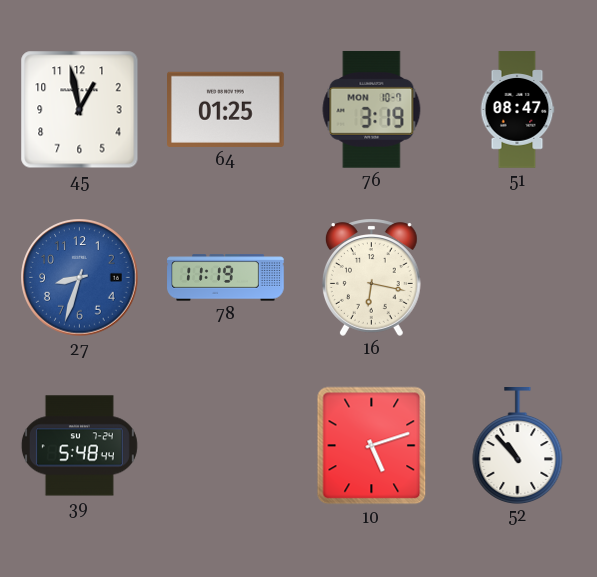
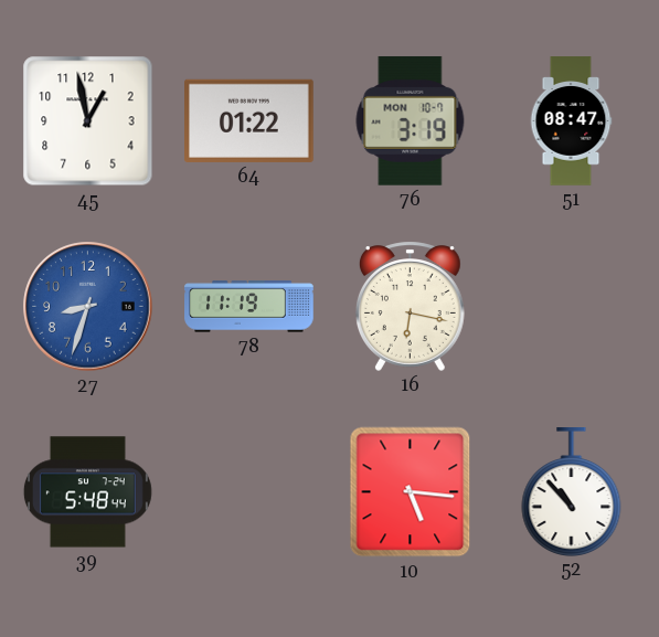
64: 01:25 -> 01:22 (249, 120)
10: 5:12 -> 5:16 (411, 492)
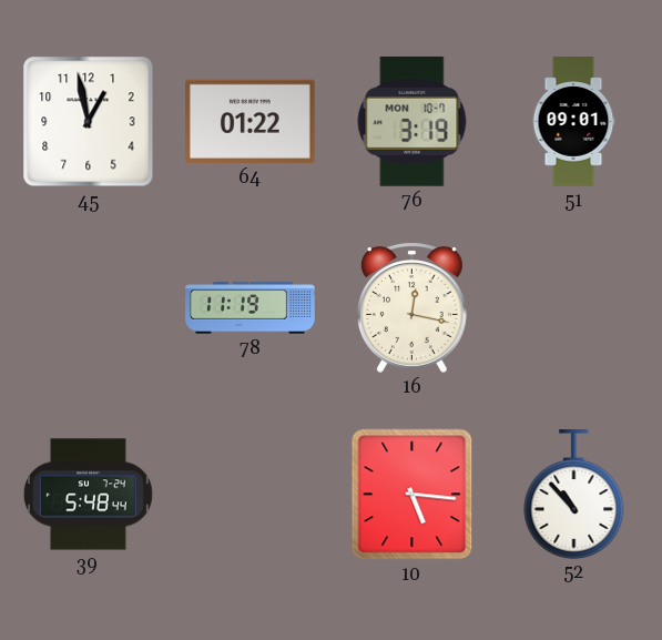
51: 08:47 -> 09:01 (573, 122)
27: 8:33 -> none (88, 307)
16: 6:17 -> 12:17 (411, 307)
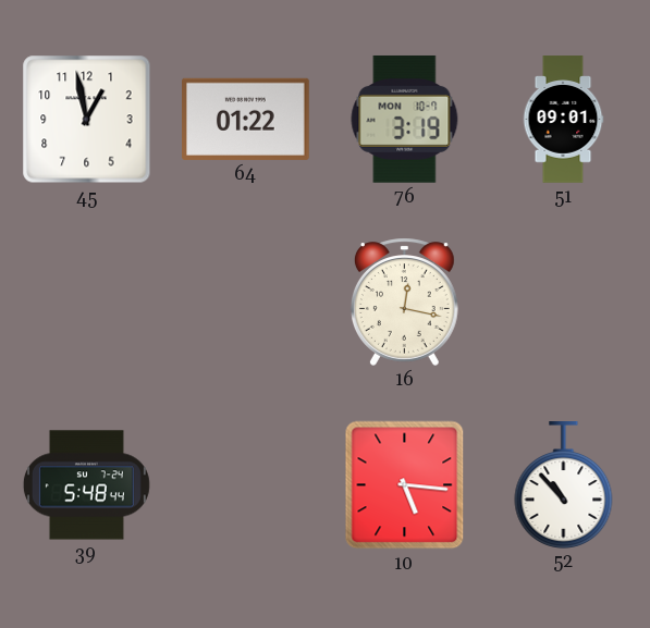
78: 11:19 -> none (251, 308)
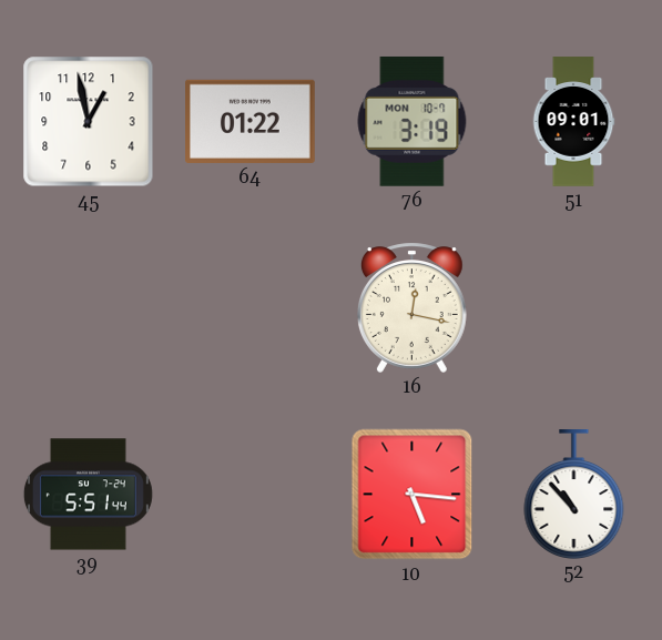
39: 5:48 -> 5:51 (88, 495)
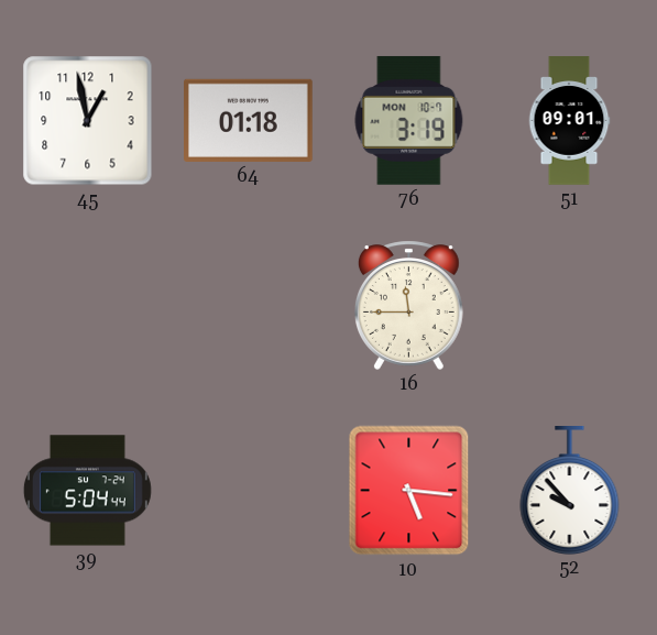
64: 01:22 -> 01:18 (249, 120)
16: 12:17 -> 11:45 (408, 305)
39: 5:51 -> 5:04 (87, 491)
52: 10:53 -> 9:53 (570, 491)
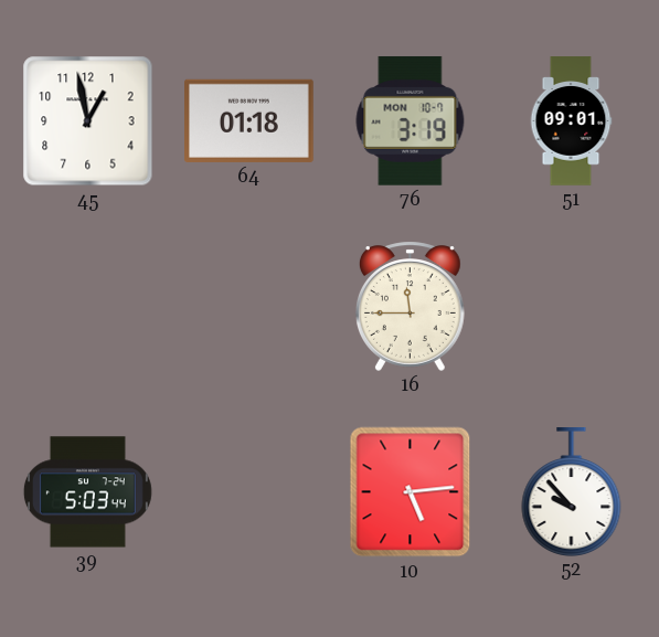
39: 5:04 -> 5:03 (87, 492)
10: 5:16 -> 5:14 (411, 492)
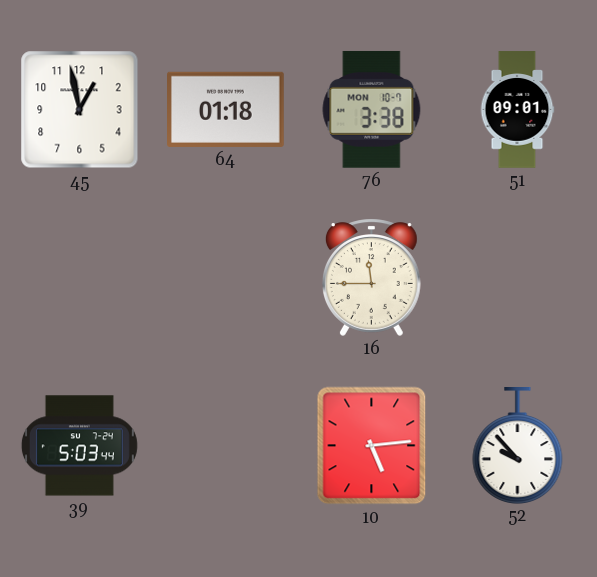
76: 3:19 -> 3:38 (372, 109)
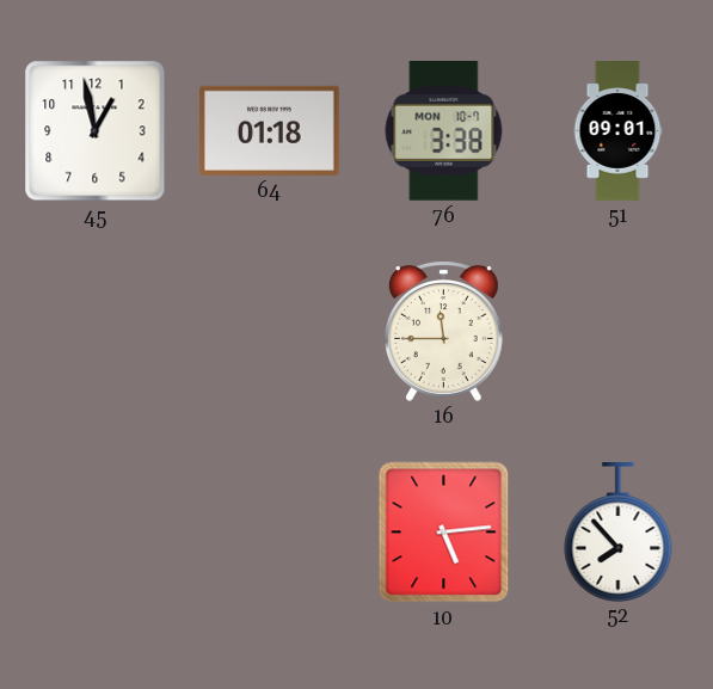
39: 5:03 -> none (79, 446)
52: 9:53 -> 7:53 (619, 533)
